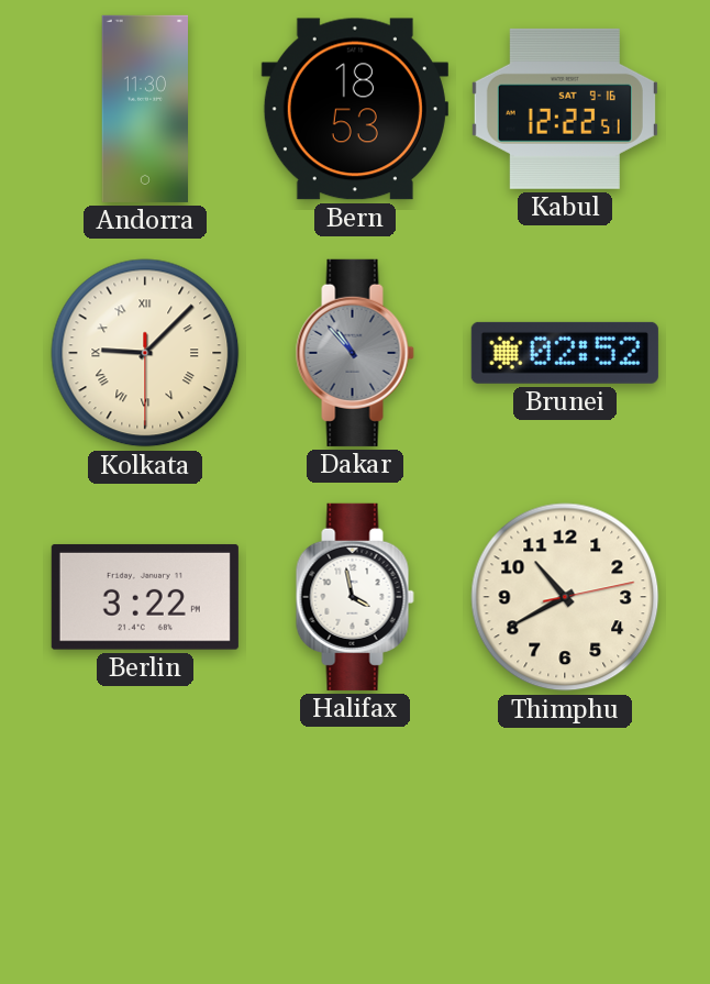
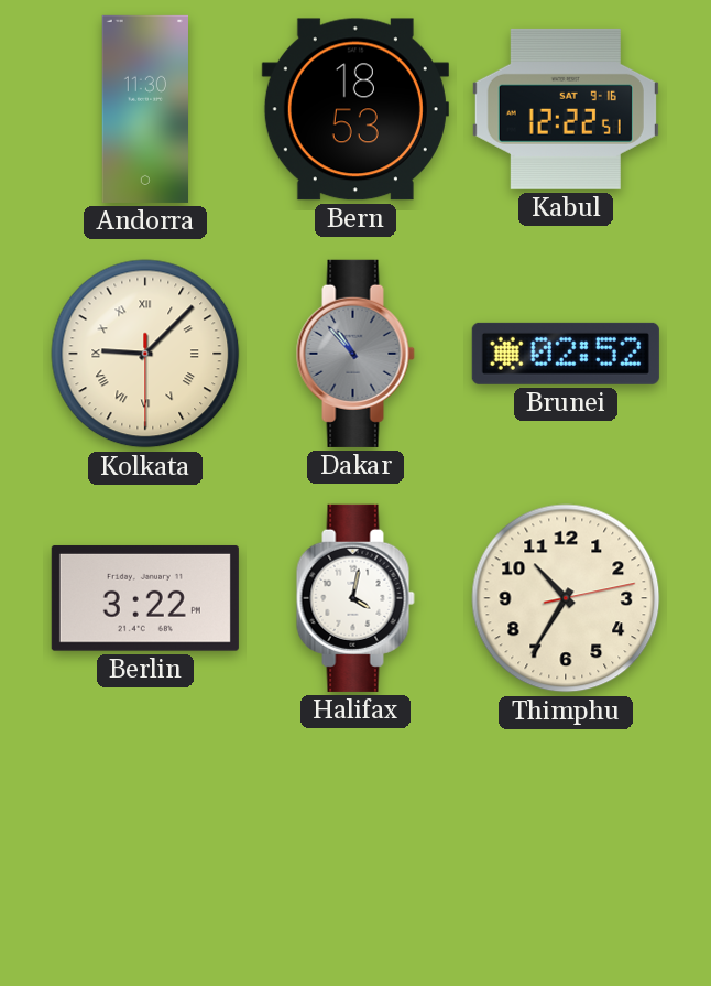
Halifax: 3:58 -> 4:02 (355, 598)
Thimphu: 10:40 -> 10:35 (566, 598)
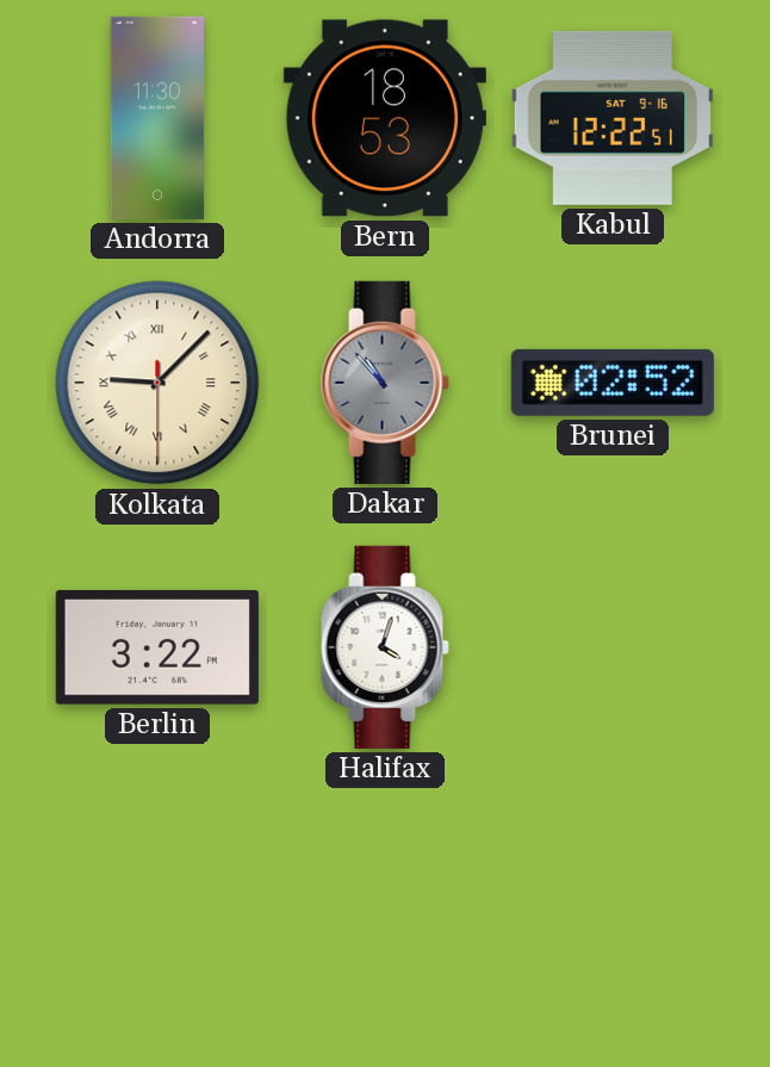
Halifax: 4:02 -> 4:03 (385, 647)
Thimphu: 10:35 -> none (566, 598)
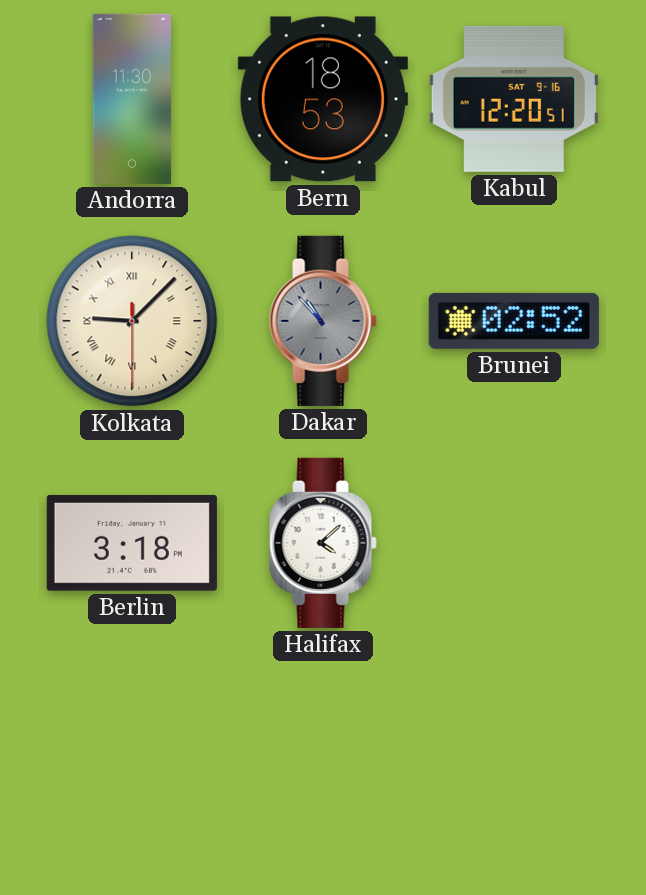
Kabul: 12:22 -> 12:20 (514, 99)
Berlin: 3:22 -> 3:18 (132, 543)
Halifax: 4:03 -> 4:08 (323, 543)
